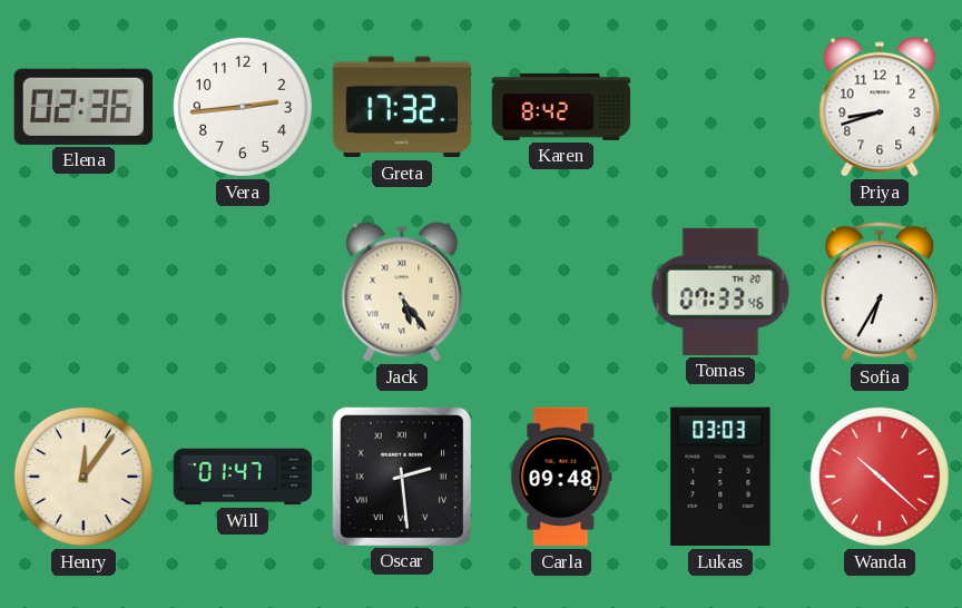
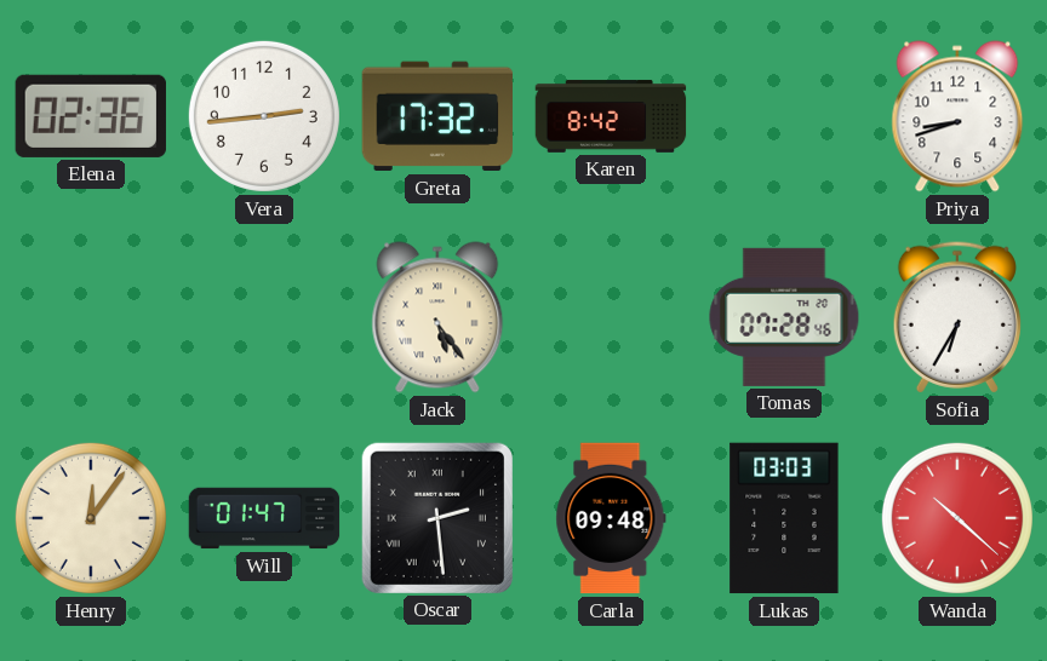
Tomas: 07:33 -> 07:28 (784, 317)
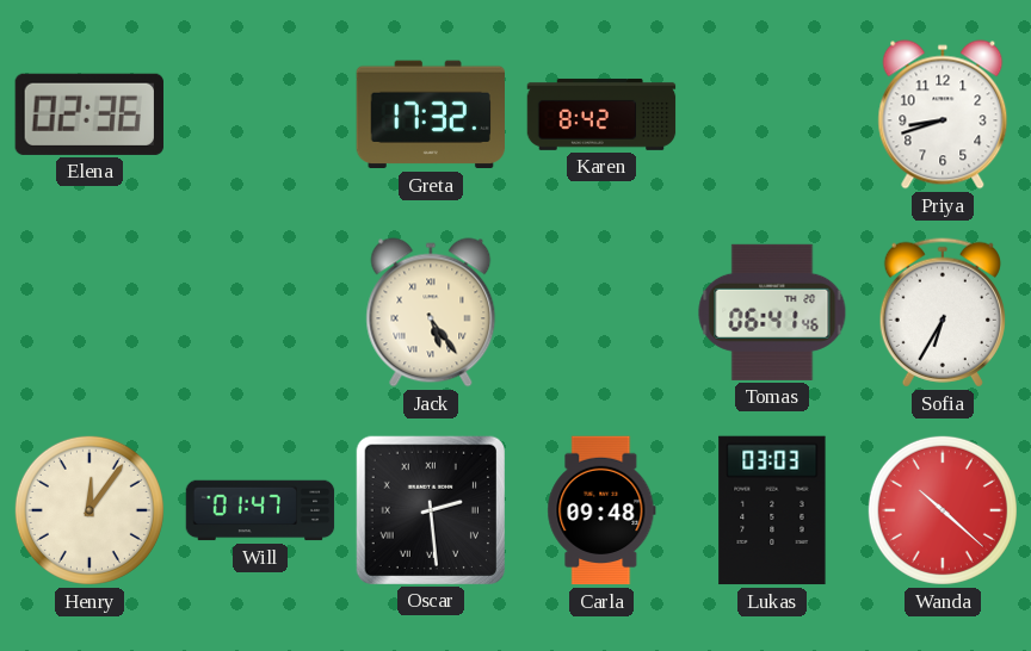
Vera: 2:44 -> none (264, 116)
Tomas: 07:28 -> 06:41 (772, 312)
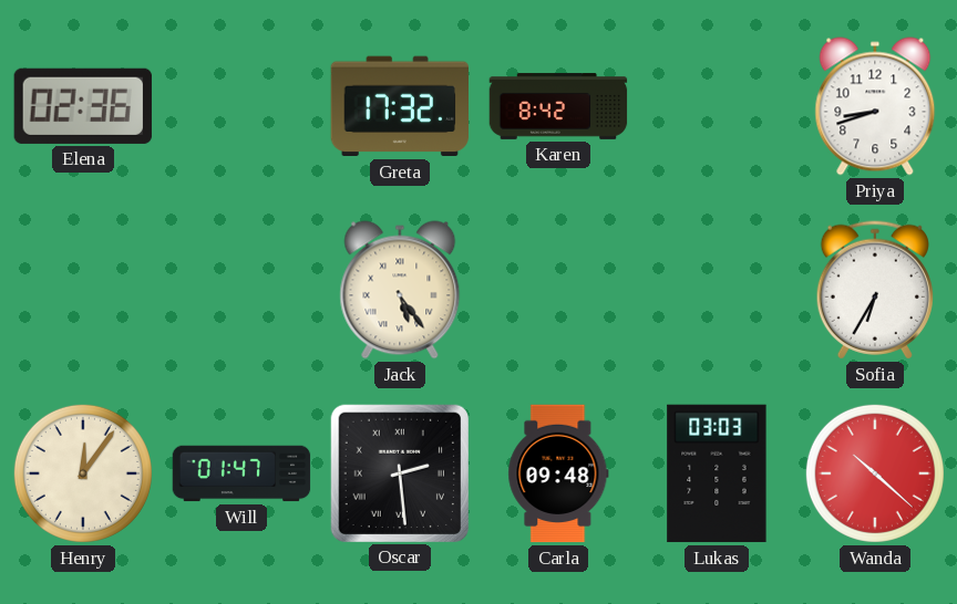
Tomas: 06:41 -> none (772, 312)
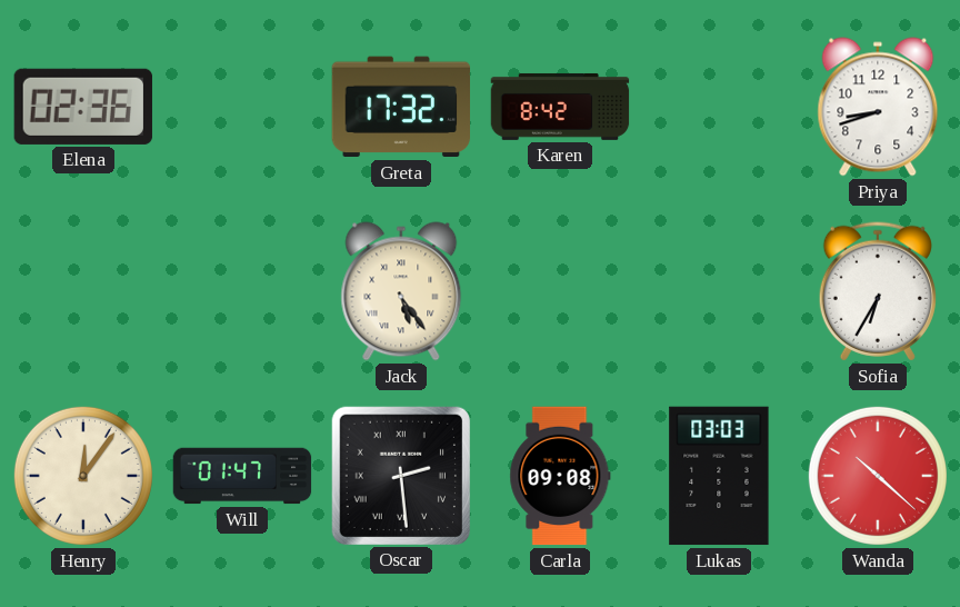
Carla: 09:48 -> 09:08 (560, 476)
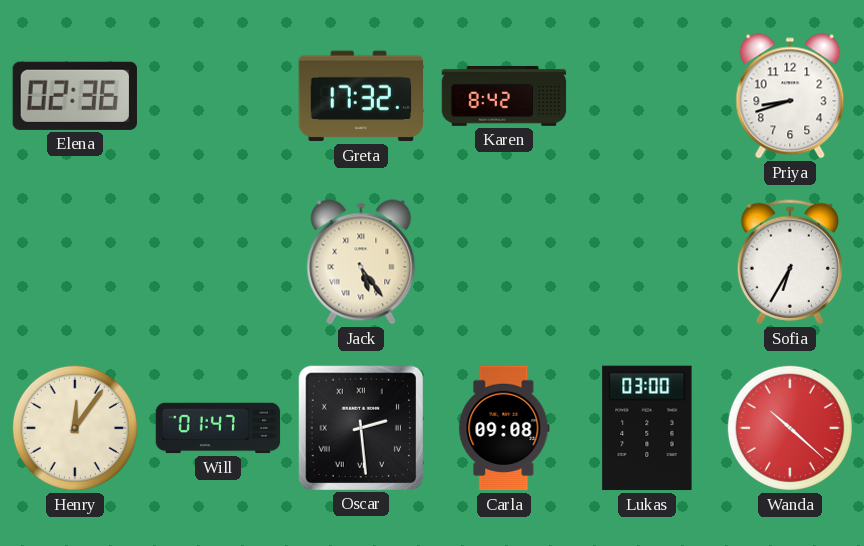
Lukas: 03:03 -> 03:00 (647, 428)
